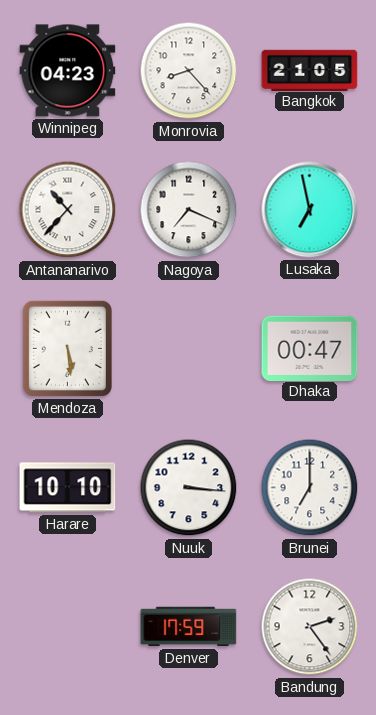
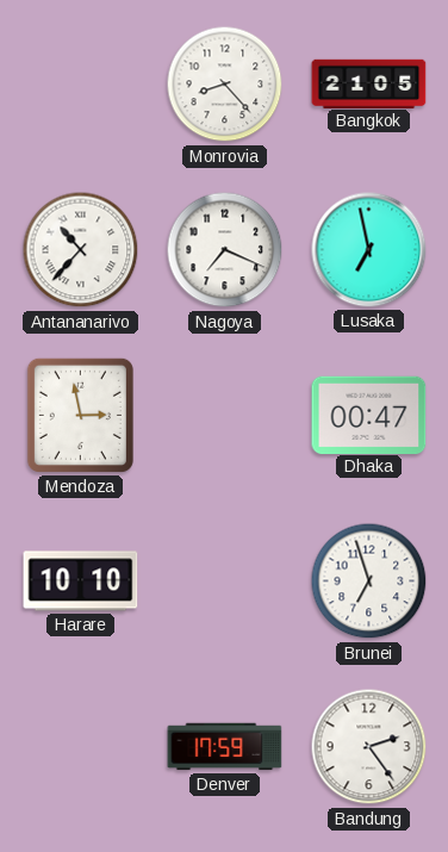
Winnipeg: 04:23 -> none (68, 71)
Mendoza: 5:29 -> 2:58 (80, 415)
Nuuk: 3:16 -> none (189, 488)
Brunei: 7:00 -> 6:57 (369, 582)
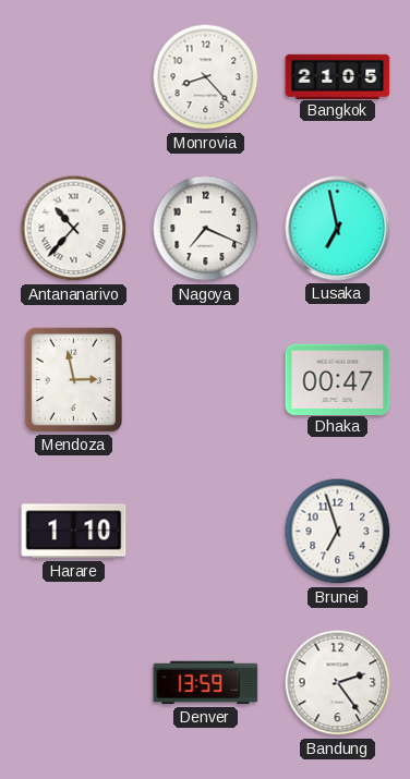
Harare: 10:10 -> 1:10 (74, 532)
Denver: 17:59 -> 13:59 (206, 683)
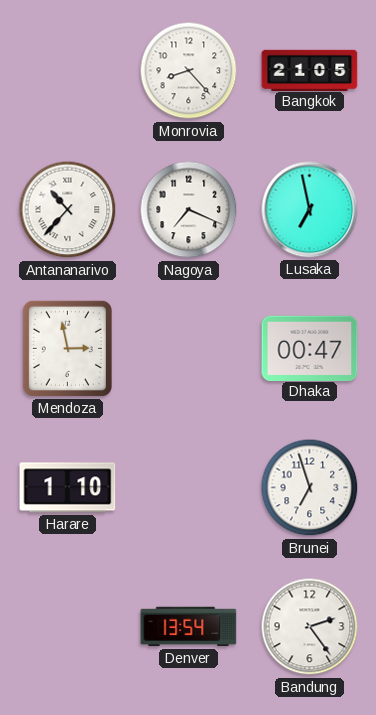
Denver: 13:59 -> 13:54 (189, 627)
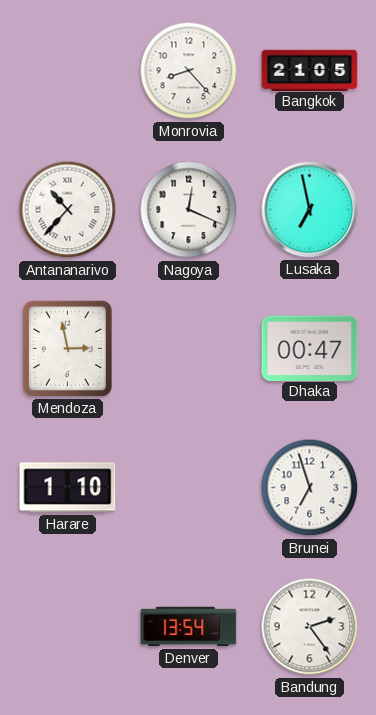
Nagoya: 7:19 -> 12:19 (189, 210)
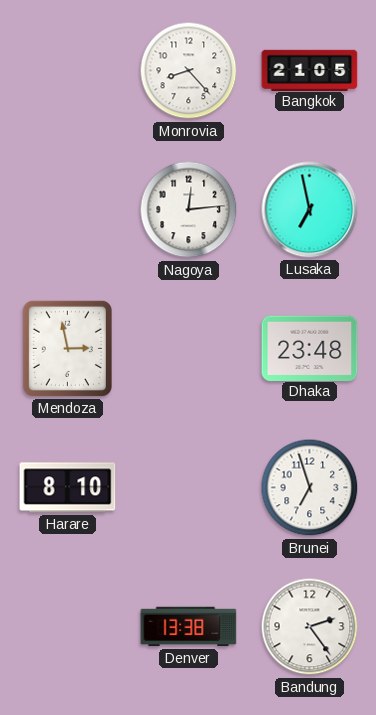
Antananarivo: 10:37 -> none (68, 210)
Nagoya: 12:19 -> 12:14 (189, 210)
Dhaka: 00:47 -> 23:48 (310, 348)
Harare: 1:10 -> 8:10 (68, 488)
Denver: 13:54 -> 13:38 (189, 627)
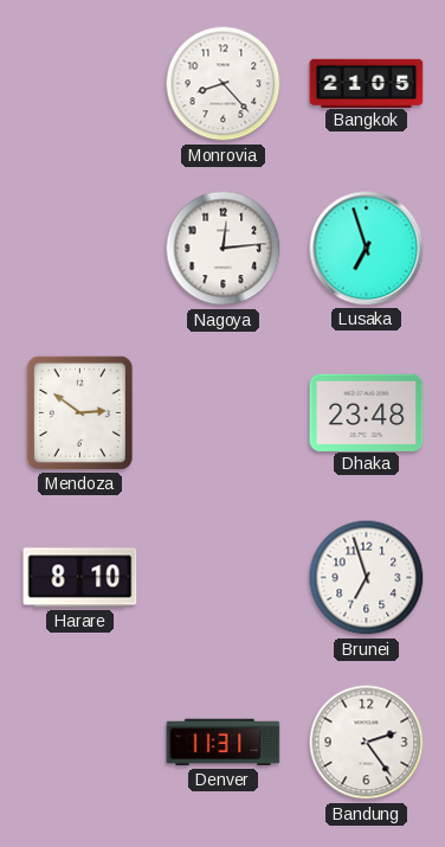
Lusaka: 6:58 -> 6:57 (367, 249)
Mendoza: 2:58 -> 2:51 (79, 412)
Denver: 13:38 -> 11:31 (224, 743)
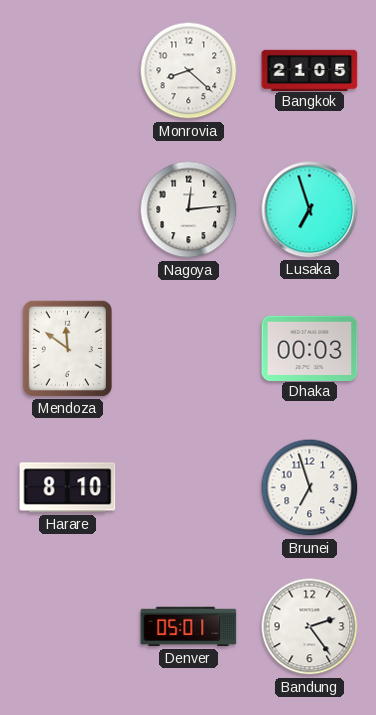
Monrovia: 8:23 -> 8:22 (189, 71)
Mendoza: 2:51 -> 11:51 (67, 348)
Dhaka: 23:48 -> 00:03 (310, 348)
Denver: 11:31 -> 05:01 (189, 627)
